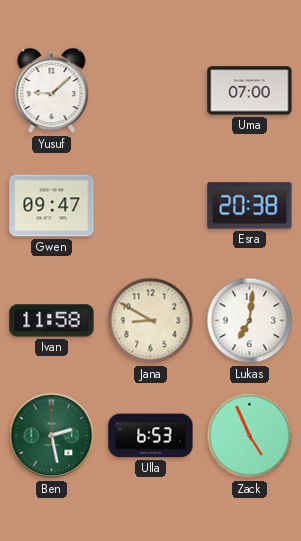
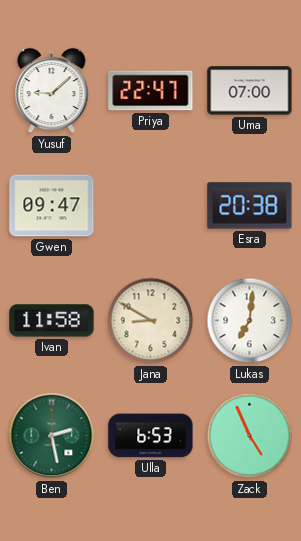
Priya: none -> 22:47 (151, 91)
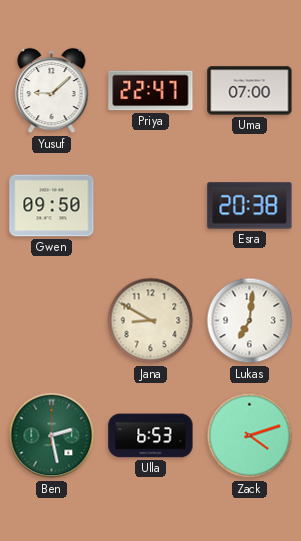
Gwen: 09:47 -> 09:50 (52, 206)
Ivan: 11:58 -> none (52, 321)
Zack: 4:56 -> 4:12 (250, 436)
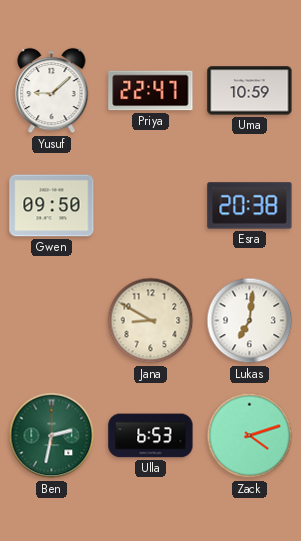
Uma: 07:00 -> 10:59 (250, 91)
Ben: 2:28 -> 2:32 (52, 436)
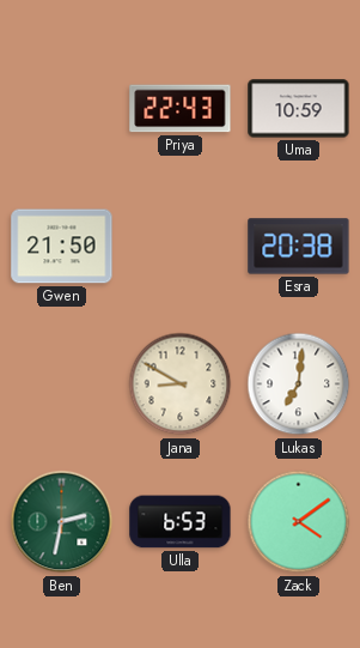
Yusuf: 9:08 -> none (52, 91)
Priya: 22:47 -> 22:43 (181, 109)
Gwen: 09:50 -> 21:50 (62, 247)
Zack: 4:12 -> 4:09 (299, 522)
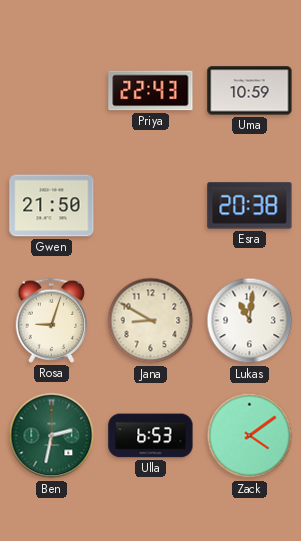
Rosa: none -> 9:03 (52, 320)
Lukas: 7:01 -> 11:01 (250, 321)
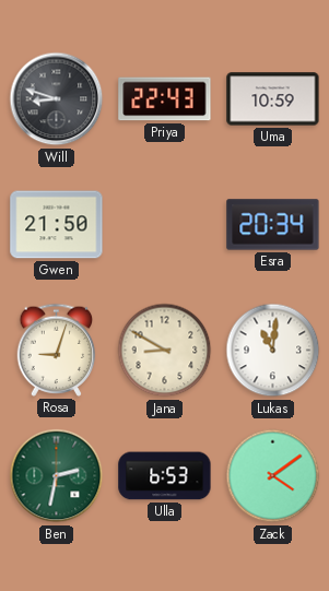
Will: none -> 8:48 (57, 99)
Esra: 20:38 -> 20:34 (273, 225)
